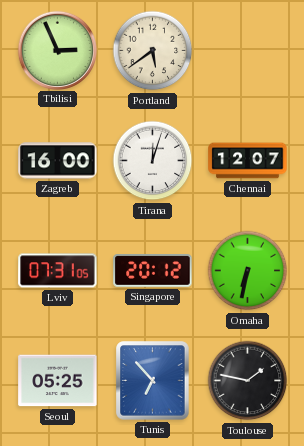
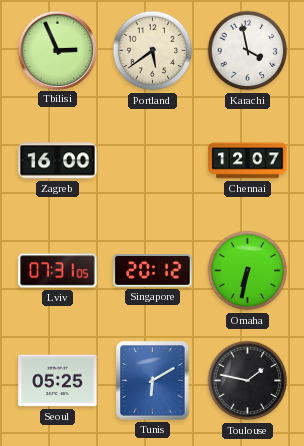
Karachi: none -> 3:58 (248, 51)
Tirana: 12:03 -> none (153, 161)
Tunis: 6:53 -> 6:10 (153, 381)
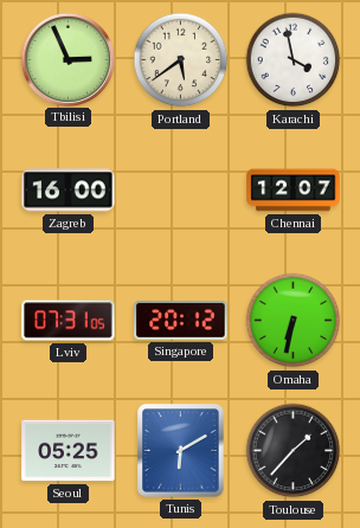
Toulouse: 1:47 -> 1:37 (294, 451)
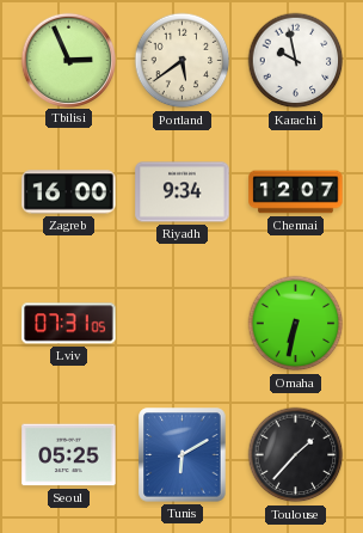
Karachi: 3:58 -> 9:58 (296, 61)
Riyadh: none -> 9:34 (183, 192)
Singapore: 20:12 -> none (181, 321)
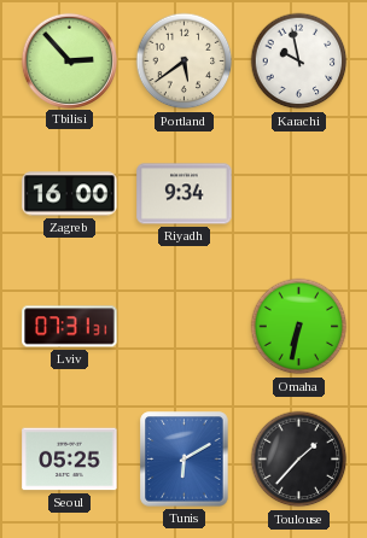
Tbilisi: 2:56 -> 2:53 (69, 60)
Chennai: 12:07 -> none (296, 192)
Lviv: 07:31:05 -> 07:31:31 (70, 327)
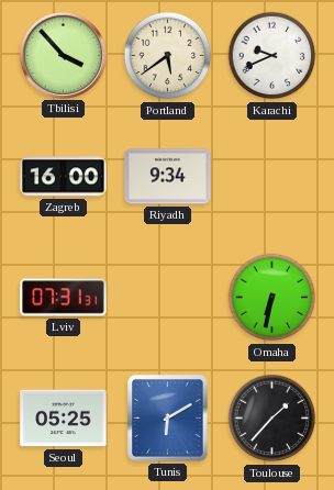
Tbilisi: 2:53 -> 3:53 (63, 55)
Karachi: 9:58 -> 9:41 (272, 56)
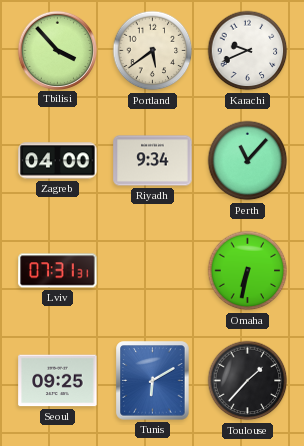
Zagreb: 16:00 -> 04:00 (58, 161)
Perth: none -> 11:07 (248, 161)
Seoul: 05:25 -> 09:25 (58, 381)
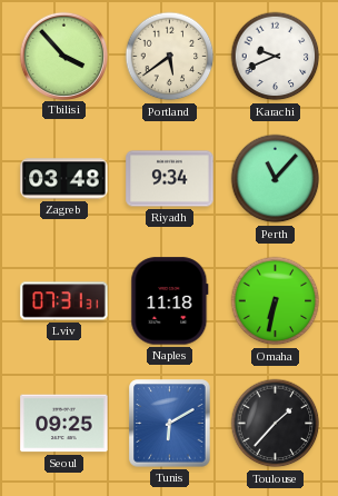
Zagreb: 04:00 -> 03:48 (64, 179)
Naples: none -> 11:18 (170, 301)
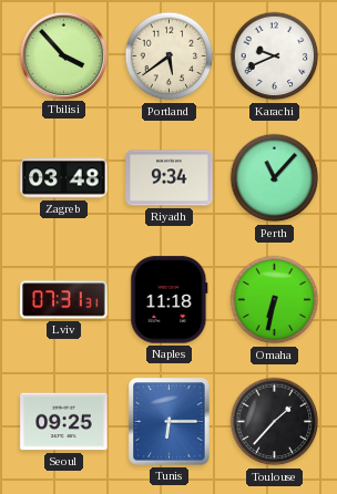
Tunis: 6:10 -> 6:15 (170, 422)
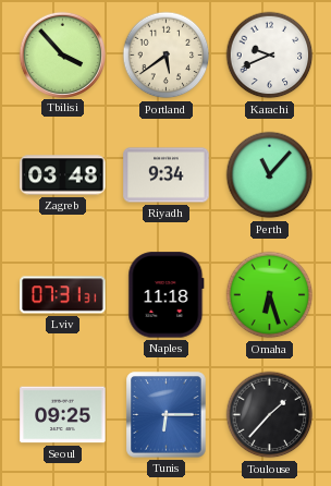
Omaha: 6:32 -> 6:27 (270, 295)
